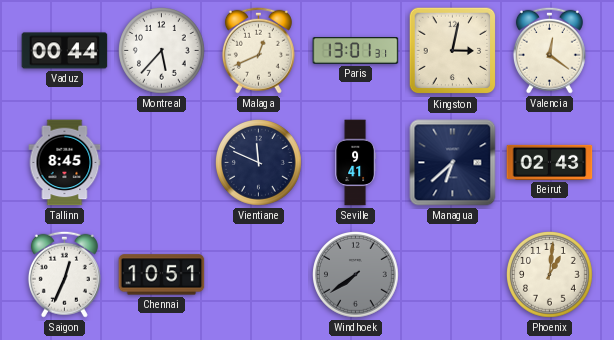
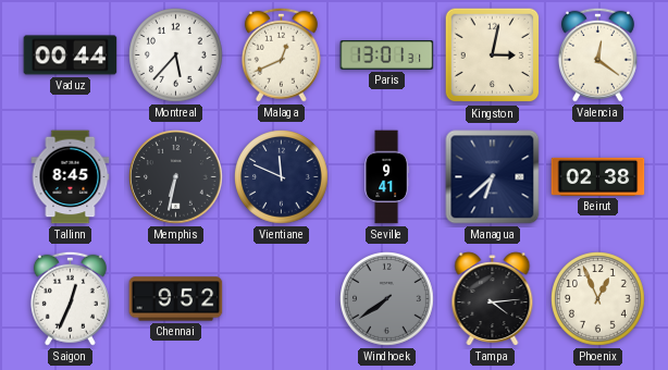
Memphis: none -> 6:32 (176, 177)
Beirut: 02:43 -> 02:38 (598, 176)
Chennai: 10:51 -> 9:52 (176, 299)
Tampa: none -> 4:14 (493, 299)
Phoenix: 1:01 -> 12:56 (598, 299)
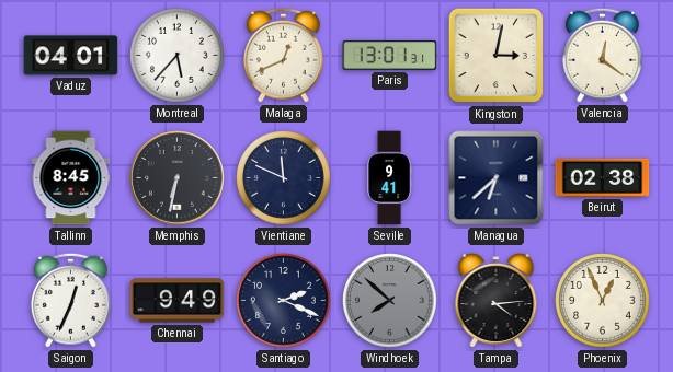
Vaduz: 00:44 -> 04:01 (71, 56)
Chennai: 9:52 -> 9:49 (178, 301)
Santiago: none -> 2:19 (284, 301)
Windhoek: 7:39 -> 7:52 (390, 301)
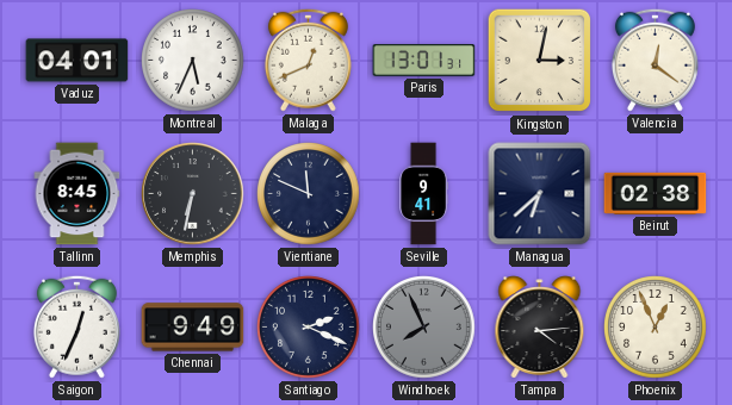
Montreal: 5:37 -> 5:34 (193, 61)
Windhoek: 7:52 -> 7:56 (424, 328)
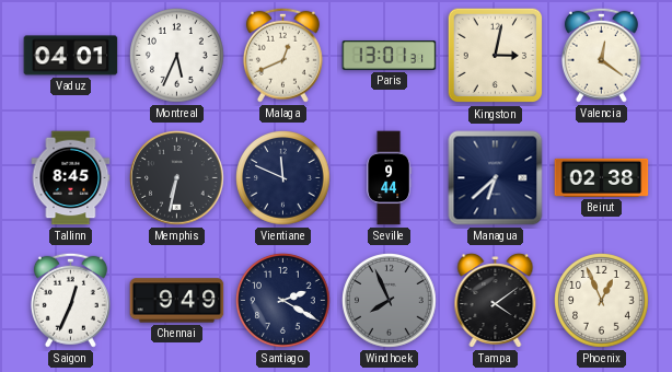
Seville: 9:41 -> 9:44 (390, 178)
Santiago: 2:19 -> 2:20 (283, 301)
Tampa: 4:14 -> 4:09 (496, 301)
